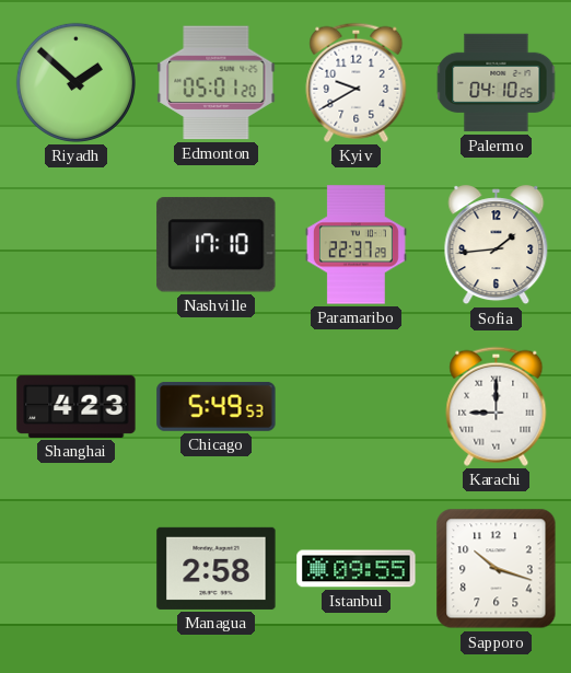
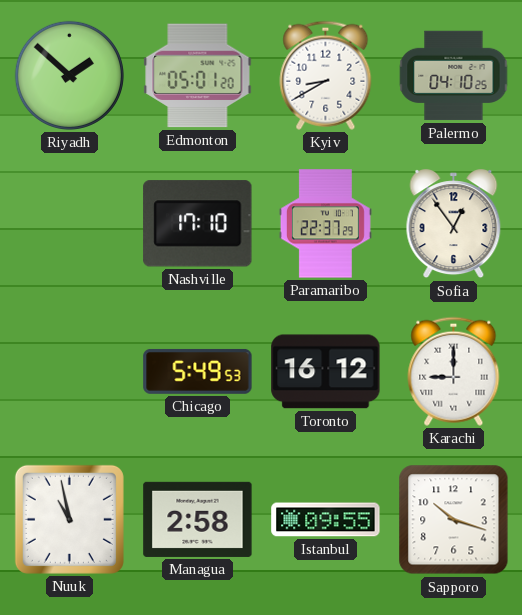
Kyiv: 9:40 -> 8:40 (326, 75)
Sofia: 1:44 -> 12:54 (454, 224)
Shanghai: 4:23 -> none (77, 406)
Toronto: none -> 16:12 (326, 372)
Nuuk: none -> 10:58 (69, 519)
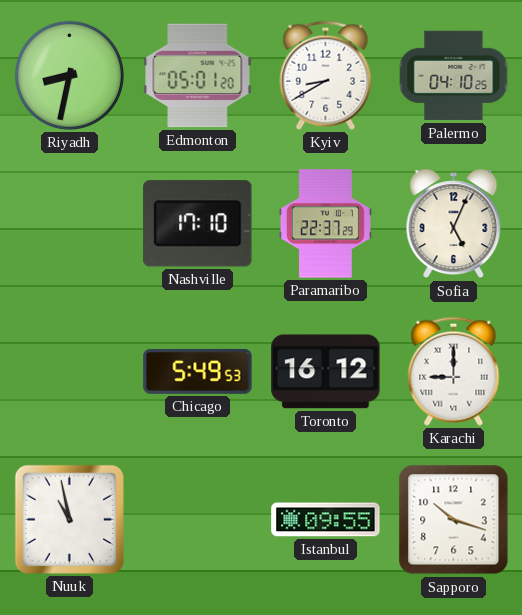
Riyadh: 1:52 -> 8:32 (69, 75)
Sofia: 12:54 -> 5:04 (454, 224)
Managua: 2:58 -> none (198, 519)
